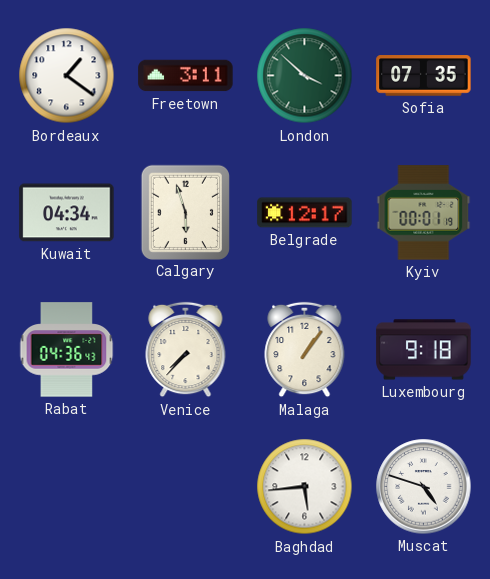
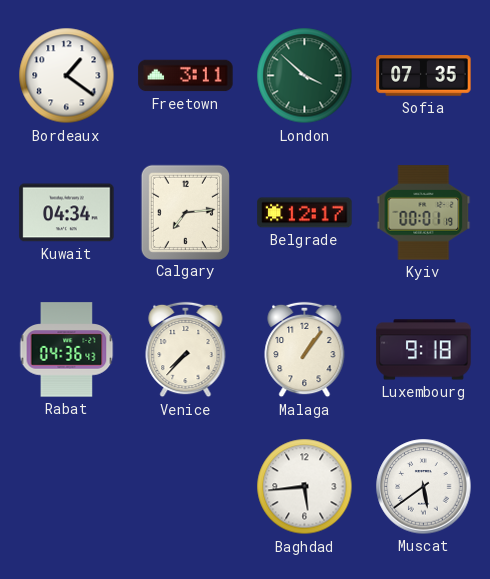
Calgary: 5:57 -> 7:14 (185, 212)
Muscat: 4:48 -> 5:39 (424, 487)
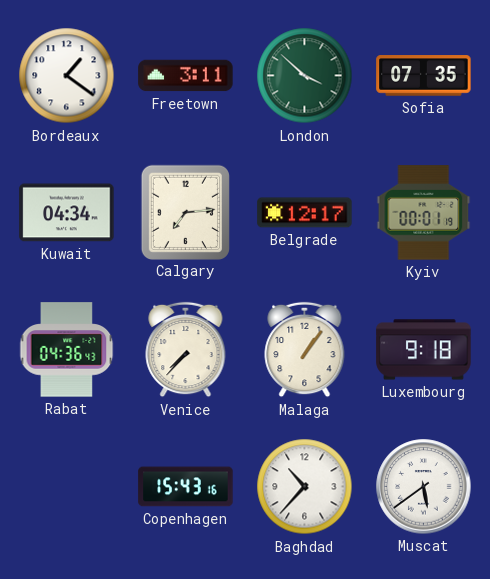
Copenhagen: none -> 15:43 (186, 487)
Baghdad: 5:44 -> 10:37 (305, 487)
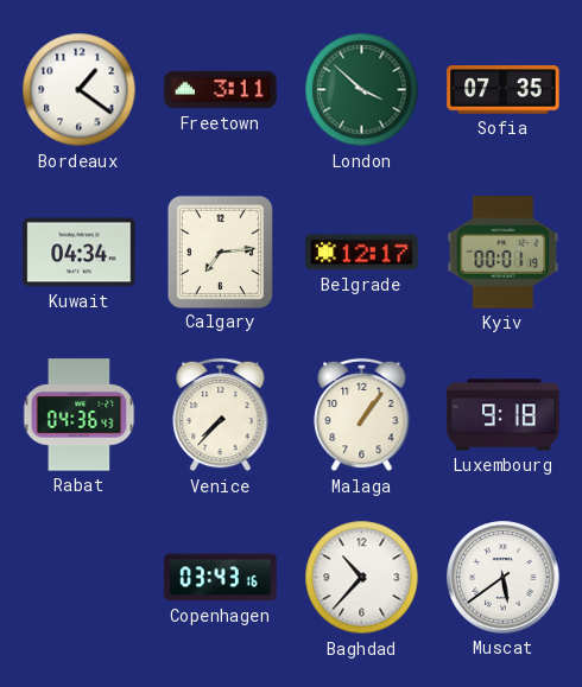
Copenhagen: 15:43 -> 03:43 (221, 578)
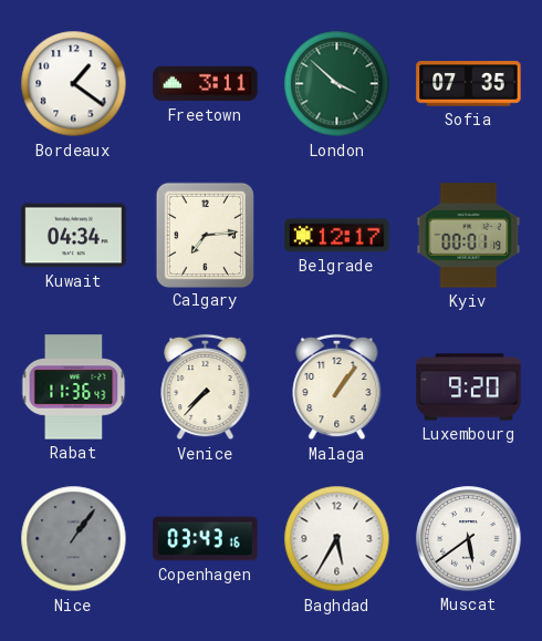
Rabat: 04:36 -> 11:36 (74, 387)
Luxembourg: 9:18 -> 9:20 (469, 387)
Nice: none -> 1:06 (74, 539)
Baghdad: 10:37 -> 5:35 (337, 539)
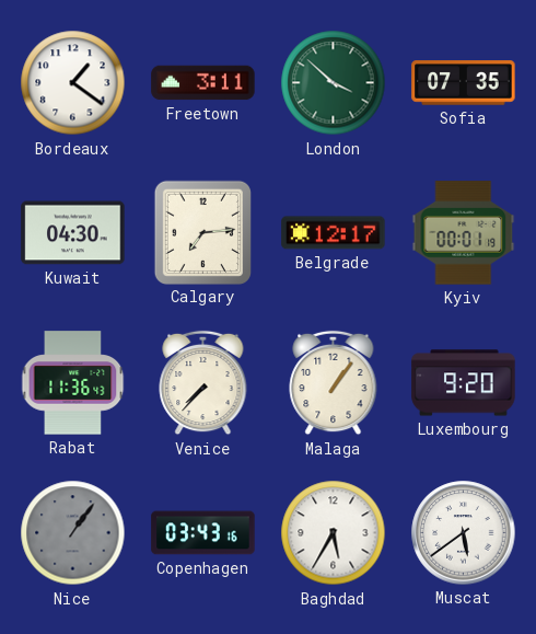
Kuwait: 04:34 -> 04:30 (73, 233)
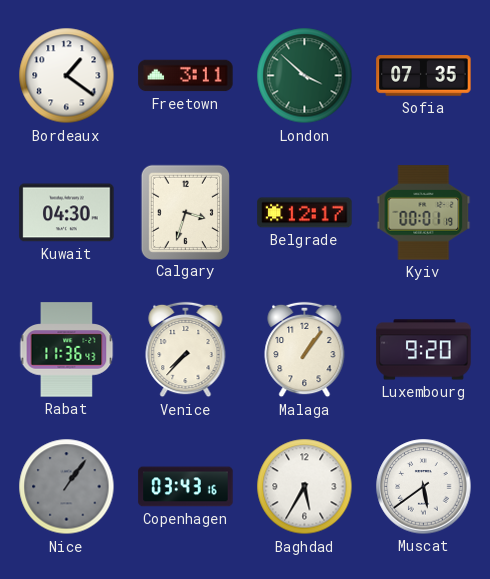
Calgary: 7:14 -> 3:33 (185, 212)
